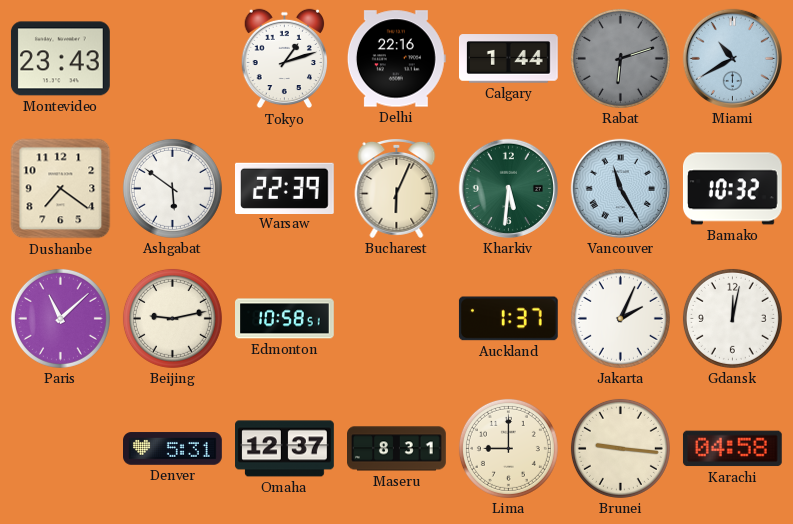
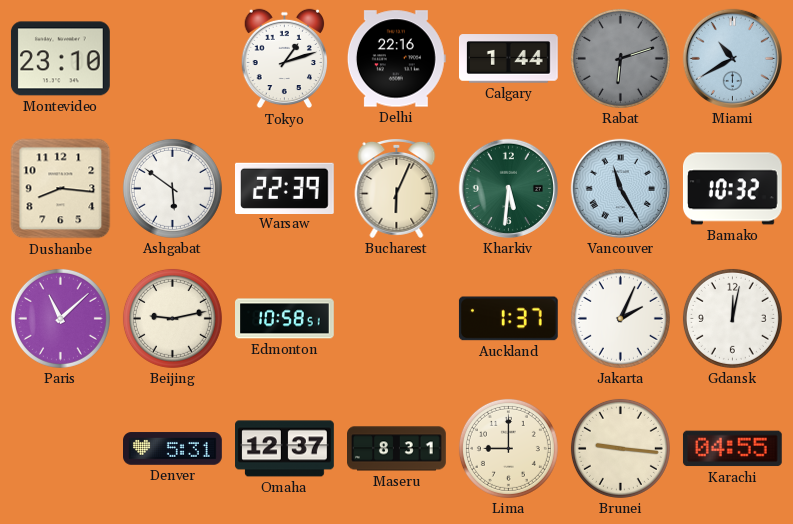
Montevideo: 23:43 -> 23:10 (61, 59)
Dushanbe: 7:21 -> 8:16 (61, 189)
Karachi: 04:58 -> 04:55 (732, 449)
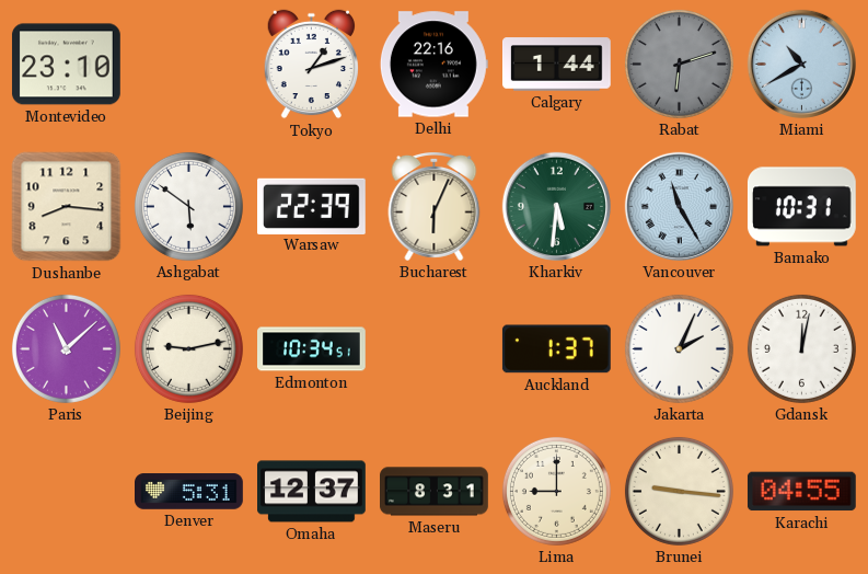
Bamako: 10:32 -> 10:31 (801, 207)
Edmonton: 10:58 -> 10:34 (312, 349)
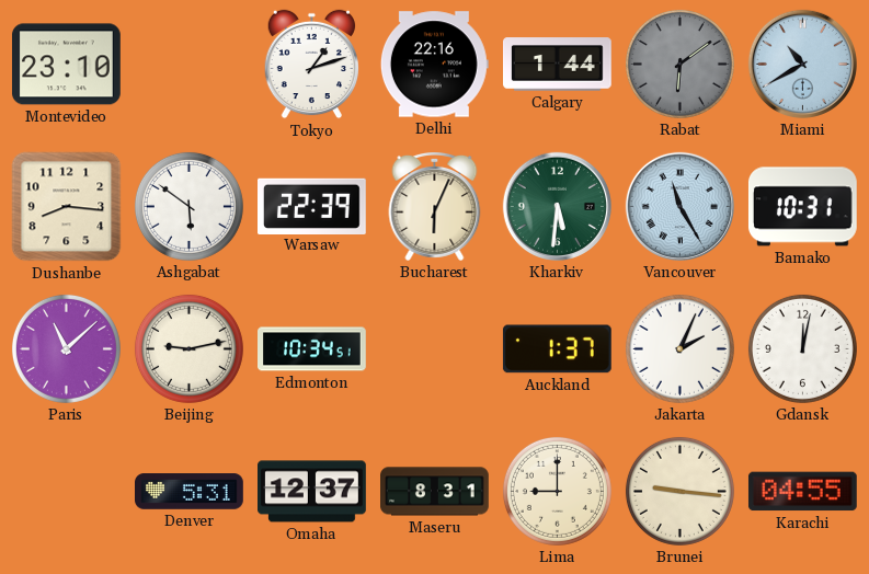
Rabat: 6:12 -> 6:09 (679, 64)
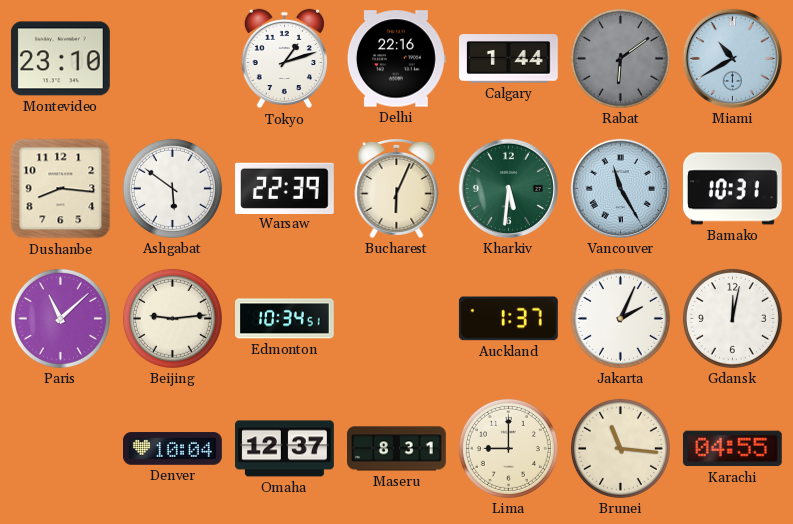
Beijing: 9:13 -> 9:14 (172, 318)
Denver: 5:31 -> 10:04 (173, 449)
Brunei: 9:16 -> 11:16 (620, 448)
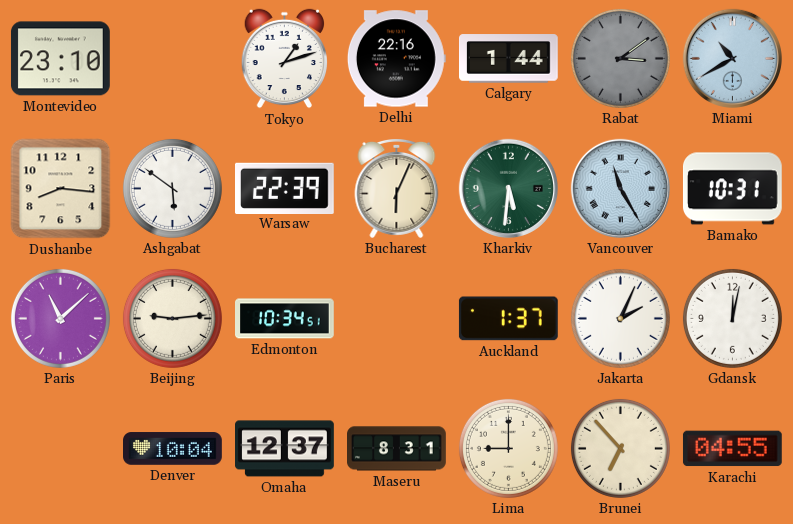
Rabat: 6:09 -> 3:09 (620, 58)
Brunei: 11:16 -> 6:53 (620, 448)
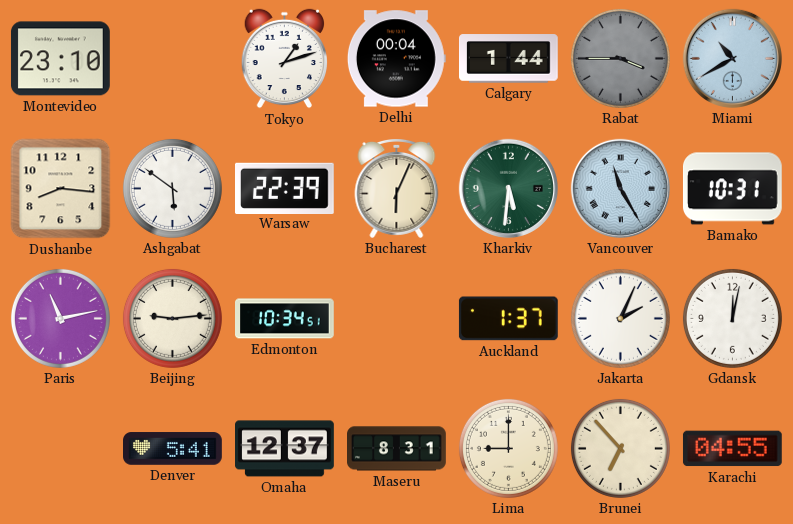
Delhi: 22:16 -> 00:04 (396, 59)
Rabat: 3:09 -> 3:45 (620, 58)
Paris: 11:08 -> 11:13 (60, 318)
Denver: 10:04 -> 5:41 (173, 449)
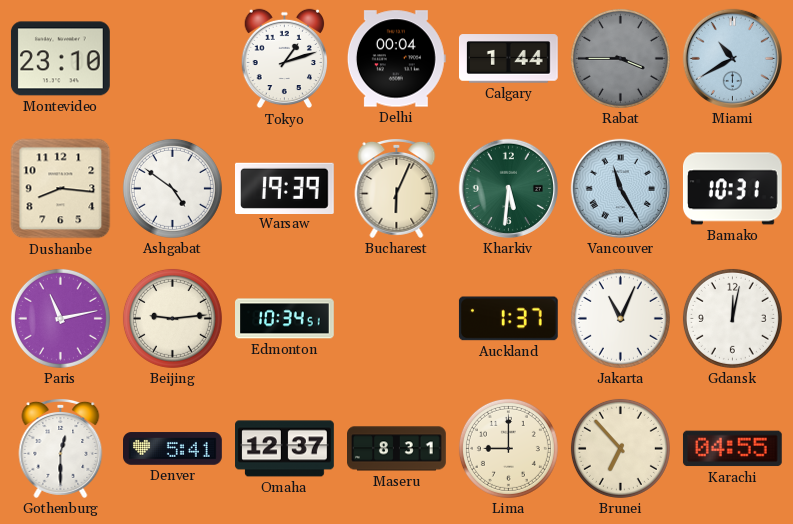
Ashgabat: 5:51 -> 4:51 (172, 188)
Warsaw: 22:39 -> 19:39 (285, 188)
Jakarta: 2:04 -> 11:04 (620, 318)
Gothenburg: none -> 12:30 (61, 449)
